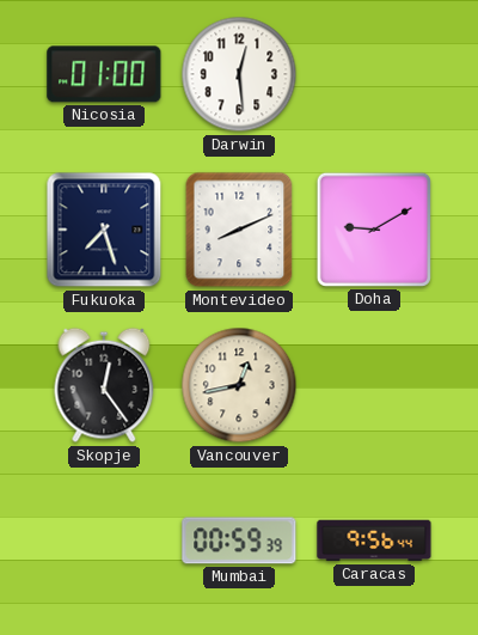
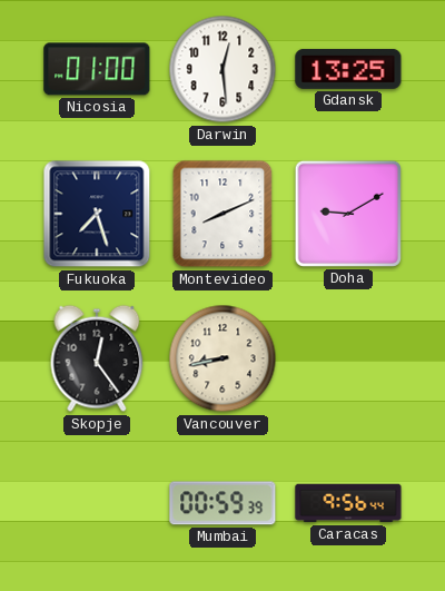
Gdansk: none -> 13:25 (348, 69)
Vancouver: 12:43 -> 8:43 (222, 358)
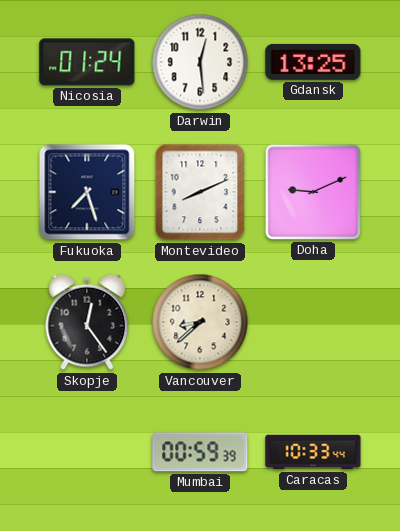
Nicosia: 01:00 -> 01:24 (87, 62)
Doha: 9:10 -> 9:11 (313, 192)
Vancouver: 8:43 -> 8:38 (200, 322)
Caracas: 9:56 -> 10:33 (313, 452)
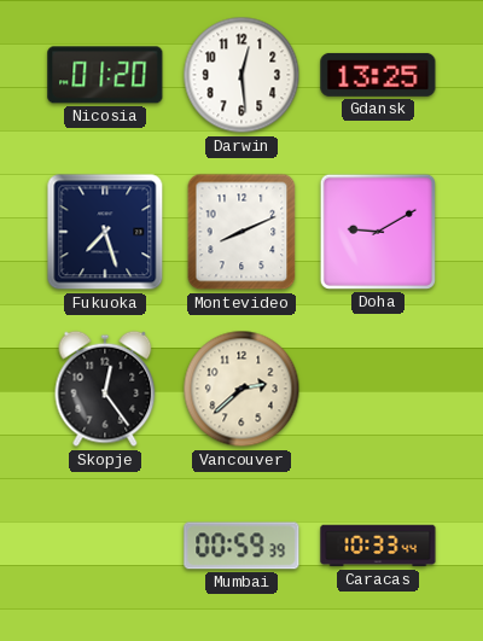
Nicosia: 01:24 -> 01:20 (105, 75)
Doha: 9:11 -> 9:10 (378, 232)
Vancouver: 8:38 -> 2:38 (241, 389)
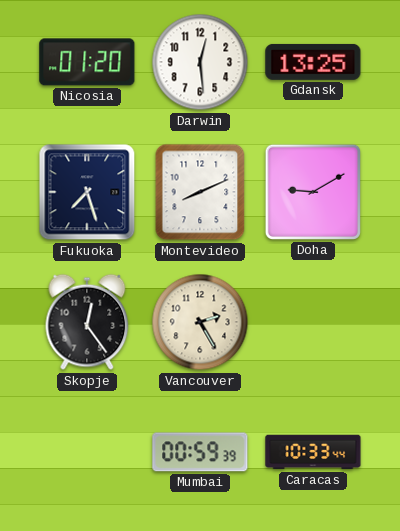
Vancouver: 2:38 -> 2:25 (200, 322)
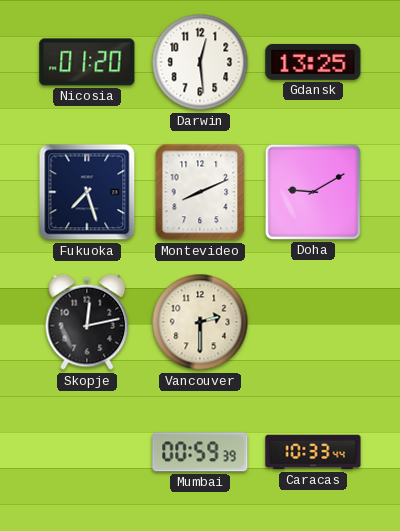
Skopje: 12:24 -> 12:13 (87, 322)
Vancouver: 2:25 -> 2:30 (200, 322)
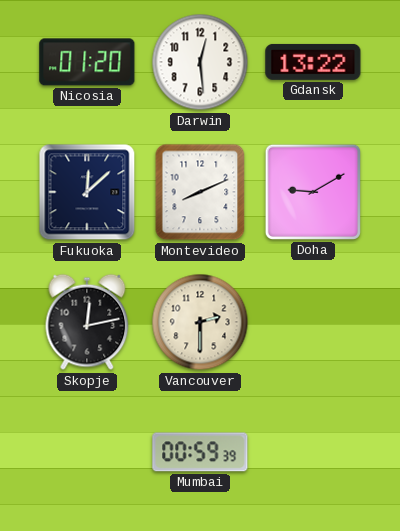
Gdansk: 13:25 -> 13:22 (313, 62)
Fukuoka: 7:27 -> 12:08 (87, 192)
Caracas: 10:33 -> none (313, 452)
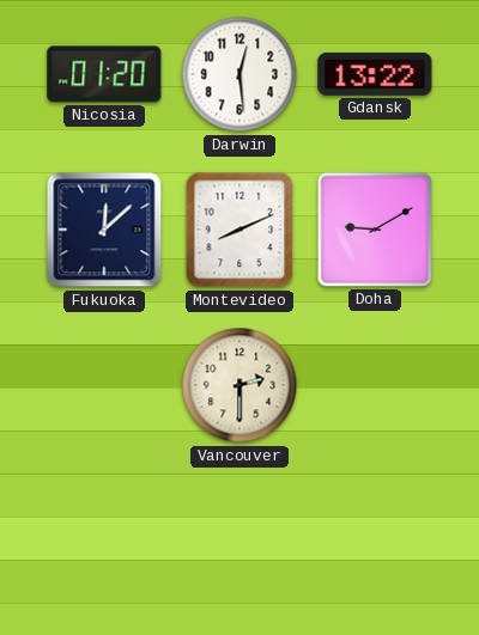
Skopje: 12:13 -> none (87, 322)
Mumbai: 00:59 -> none (200, 452)
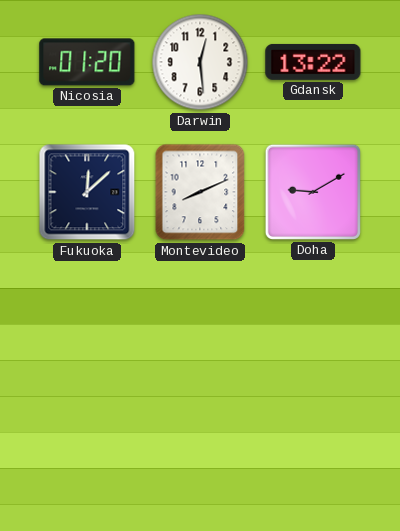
Vancouver: 2:30 -> none (239, 385)
